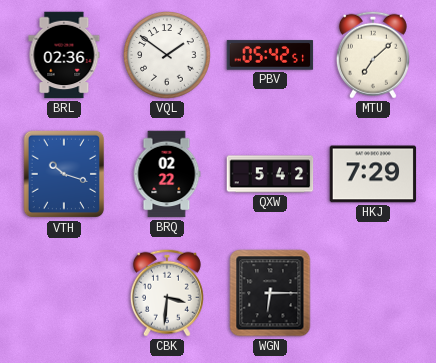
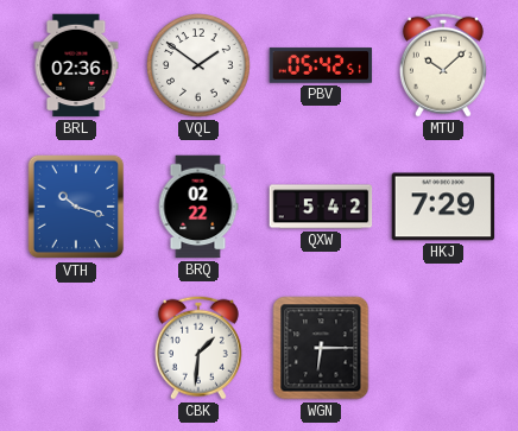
MTU: 7:08 -> 10:08 (443, 65)
CBK: 3:31 -> 1:31 (198, 348)
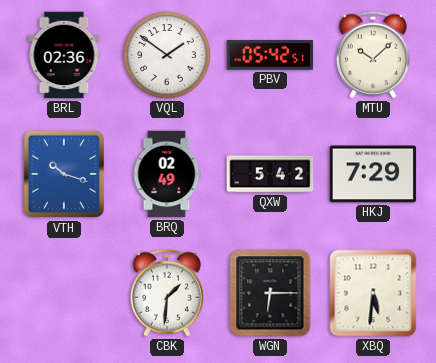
BRQ: 02:22 -> 02:49 (167, 174)
XBQ: none -> 5:31 (373, 293)
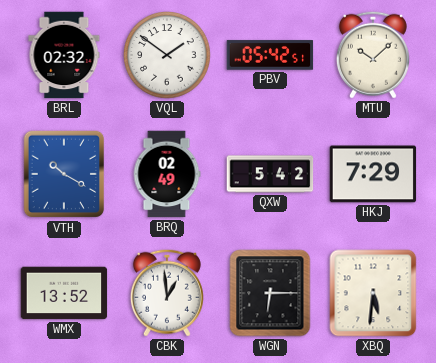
BRL: 02:36 -> 02:32 (64, 55)
VTH: 10:18 -> 10:20 (64, 174)
WMX: none -> 13:52 (64, 293)
CBK: 1:31 -> 12:59 (167, 293)
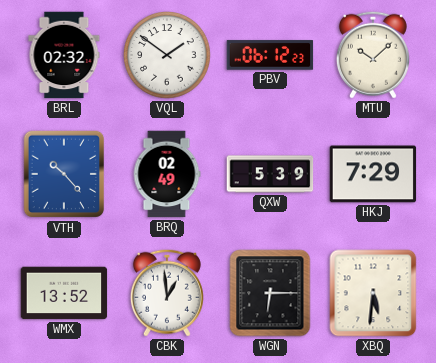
PBV: 05:42 -> 06:12 (270, 55)
VTH: 10:20 -> 10:23 (64, 174)
QXW: 5:42 -> 5:39 (270, 174)
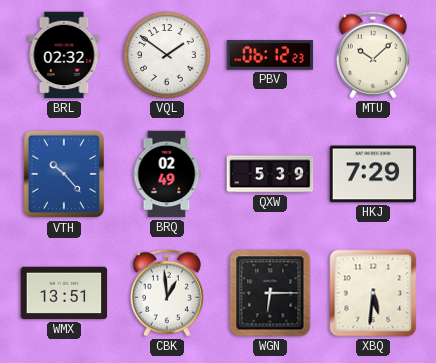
WMX: 13:52 -> 13:51 (64, 293)
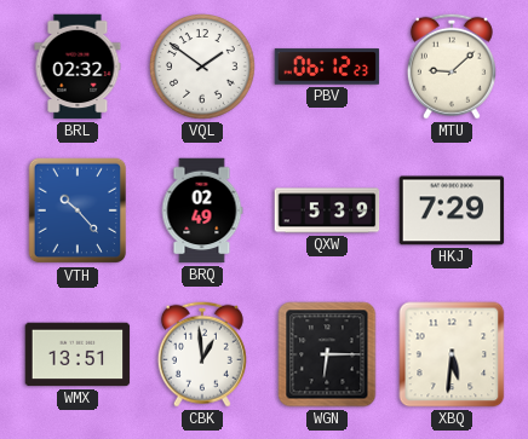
MTU: 10:08 -> 9:08 (452, 67)
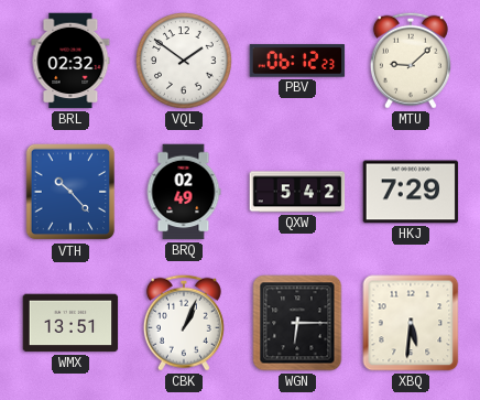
QXW: 5:39 -> 5:42 (297, 192)
CBK: 12:59 -> 1:04 (184, 323)
